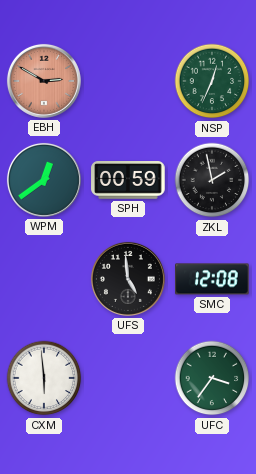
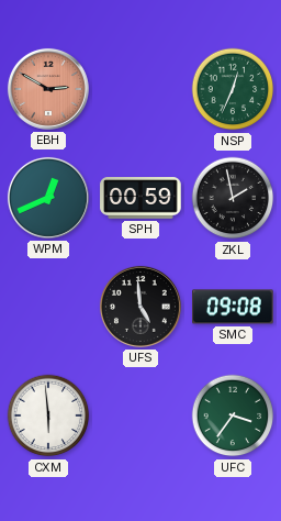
WPM: 12:39 -> 12:41 (48, 198)
SMC: 12:08 -> 09:08 (233, 307)
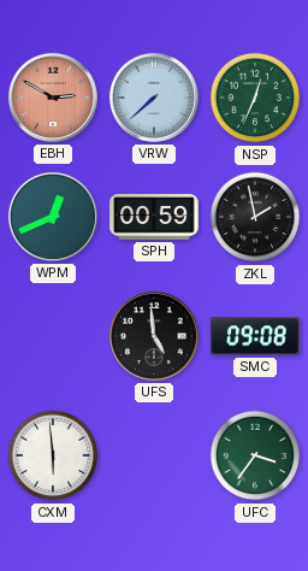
VRW: none -> 7:38 (154, 98)
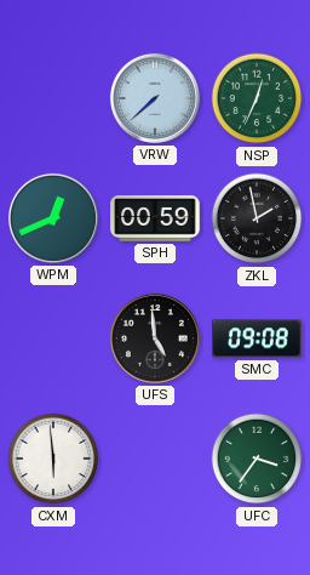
EBH: 2:50 -> none (53, 98)
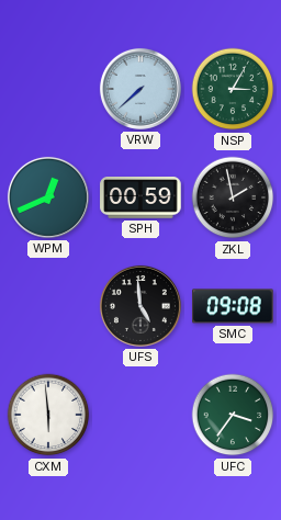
NSP: 12:34 -> 3:05 (233, 89)
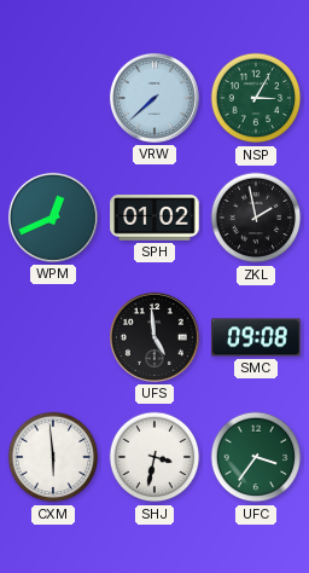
SPH: 00:59 -> 01:02 (154, 219)
SHJ: none -> 3:32 (154, 457)
